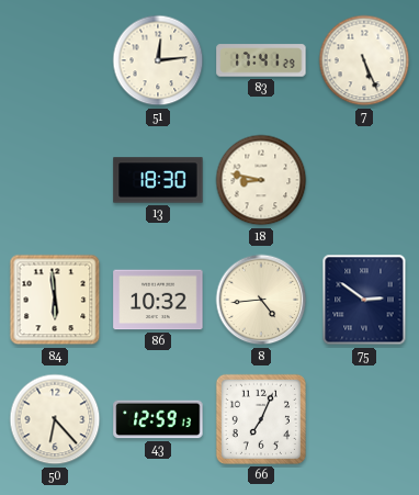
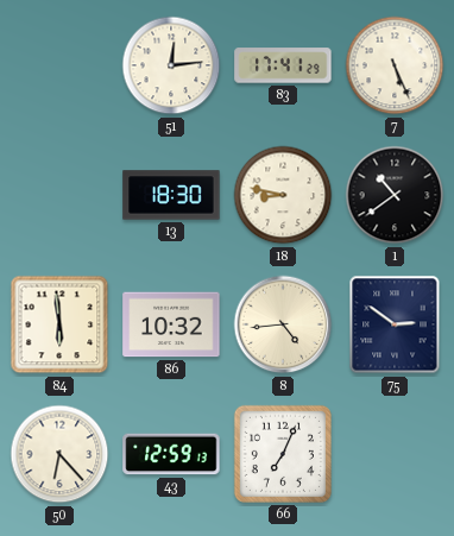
1: none -> 10:39 (395, 195)
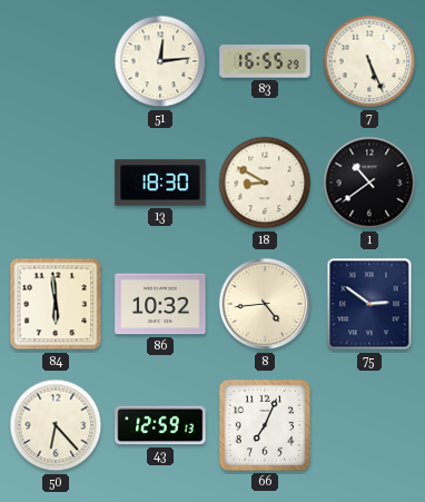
83: 17:41 -> 16:55 (265, 61)
18: 8:47 -> 8:50 (265, 183)
